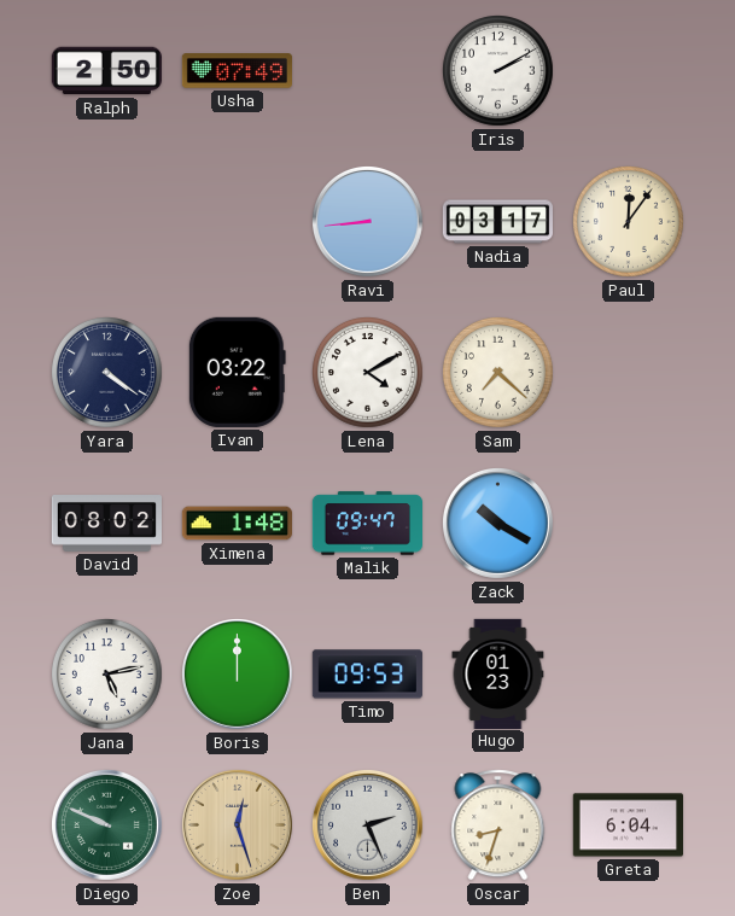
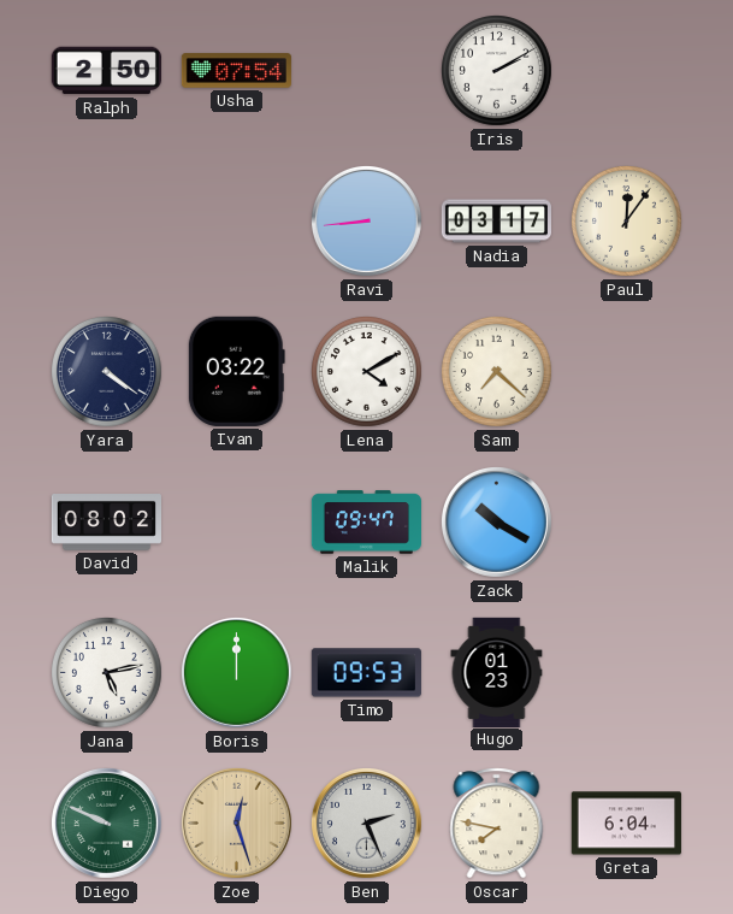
Usha: 07:49 -> 07:54 (236, 71)
Ximena: 1:48 -> none (237, 524)
Oscar: 8:33 -> 7:47 (497, 824)
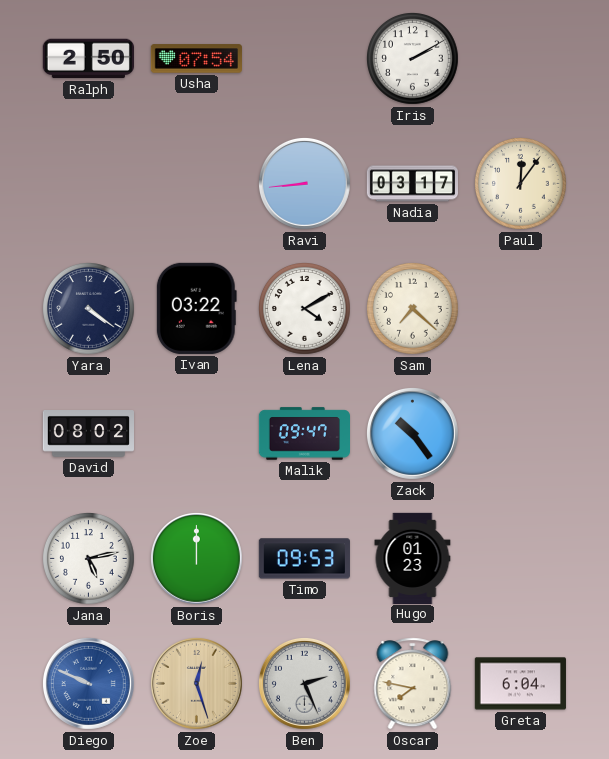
Zack: 10:20 -> 10:24 (412, 433)
Diego dial: green -> blue (88, 683)
